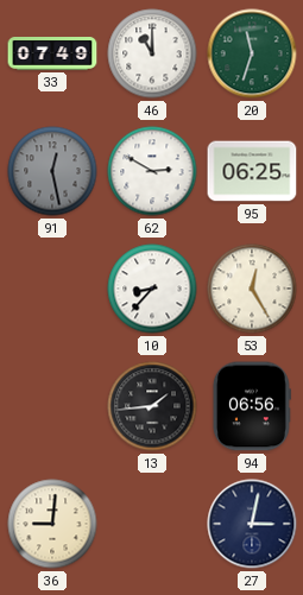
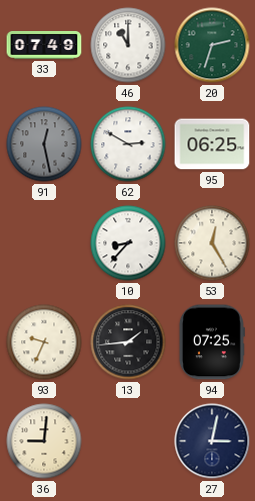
20: 11:33 -> 2:33 (212, 45)
93: none -> 9:34 (44, 342)
94: 06:56 -> 07:25 (211, 342)
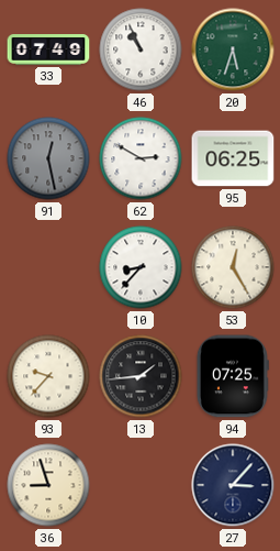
46: 11:00 -> 10:56 (141, 49)
20: 2:33 -> 5:33 (233, 49)
93: 9:34 -> 9:37 (48, 376)
36: 9:01 -> 8:57 (48, 485)
27: 3:02 -> 3:07 (233, 485)
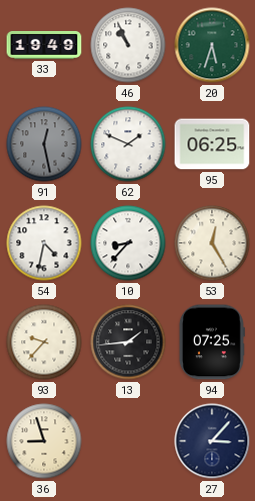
33: 07:49 -> 19:49 (44, 46)
62: 2:50 -> 1:49 (128, 144)
54: none -> 4:32 (44, 243)
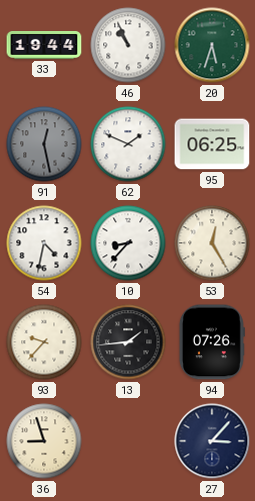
33: 19:49 -> 19:44 (44, 46)
94: 07:25 -> 07:26 (211, 342)
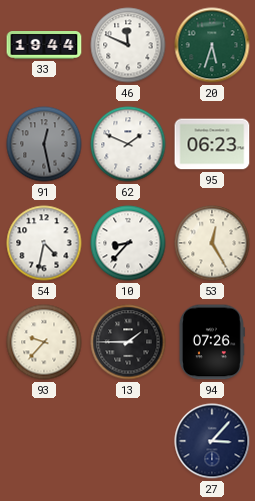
46: 10:56 -> 11:49 (128, 45)
95: 06:25 -> 06:23 (212, 144)
13: 1:44 -> 1:45 (128, 342)
36: 8:57 -> none (44, 441)
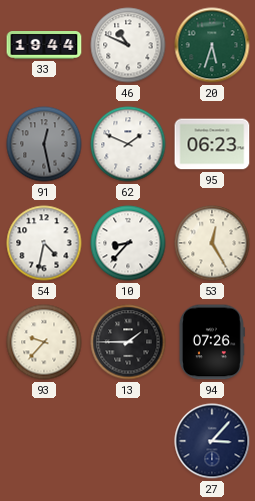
46: 11:49 -> 10:49 (128, 45)
